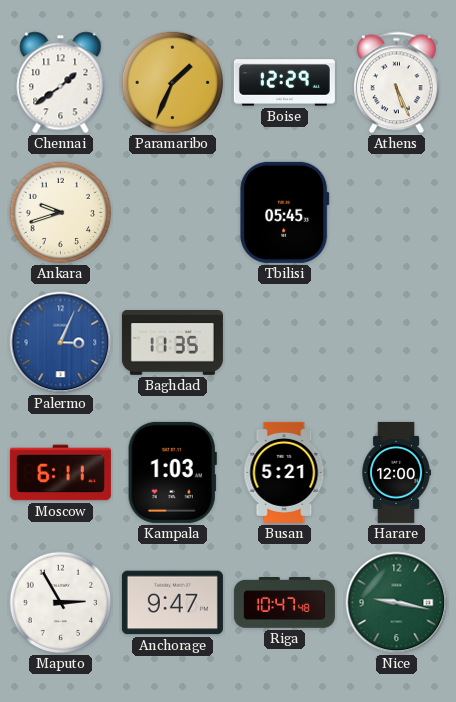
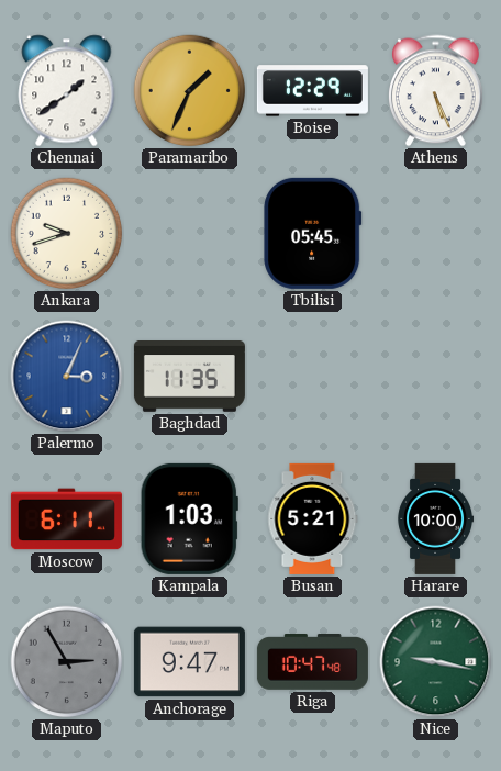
Harare: 12:00 -> 10:00 (435, 518)
Maputo dial: white -> grey (67, 662)
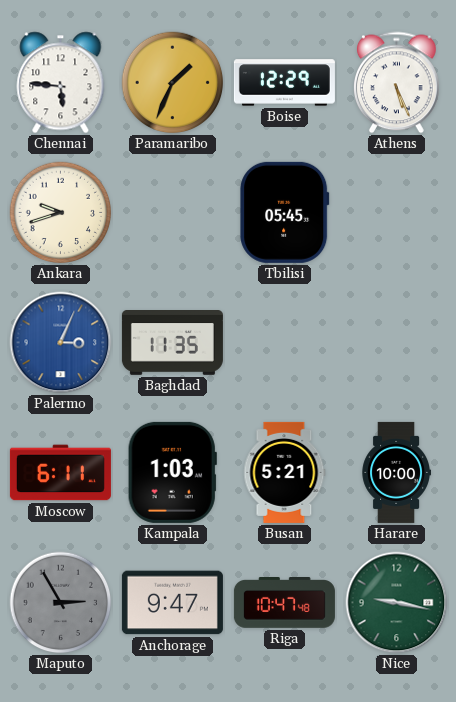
Chennai: 1:39 -> 5:46 (61, 83)
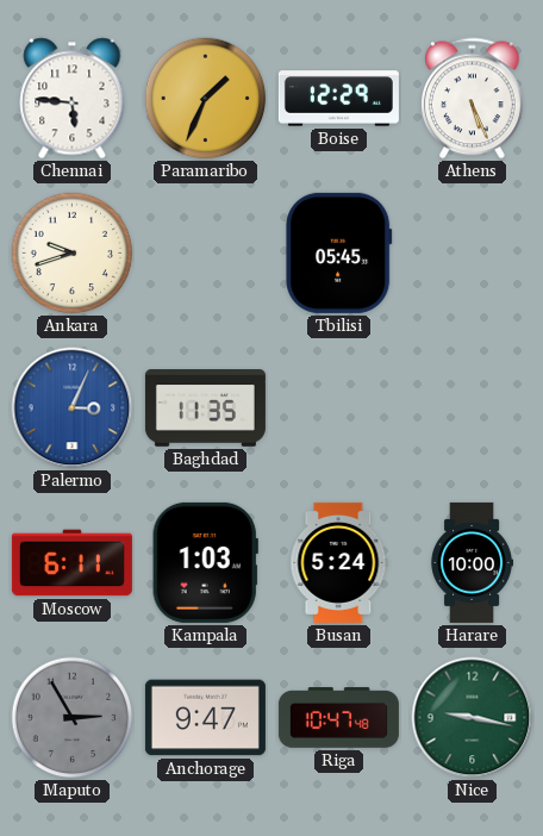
Busan: 5:21 -> 5:24 (339, 562)
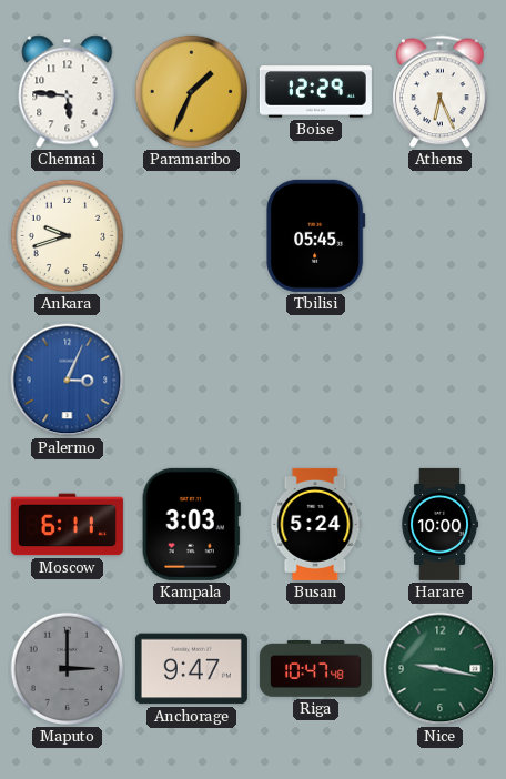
Athens: 5:26 -> 6:26 (441, 92)
Baghdad: 11:35 -> none (205, 408)
Kampala: 1:03 -> 3:03 (191, 524)
Maputo: 2:55 -> 3:00 (68, 669)
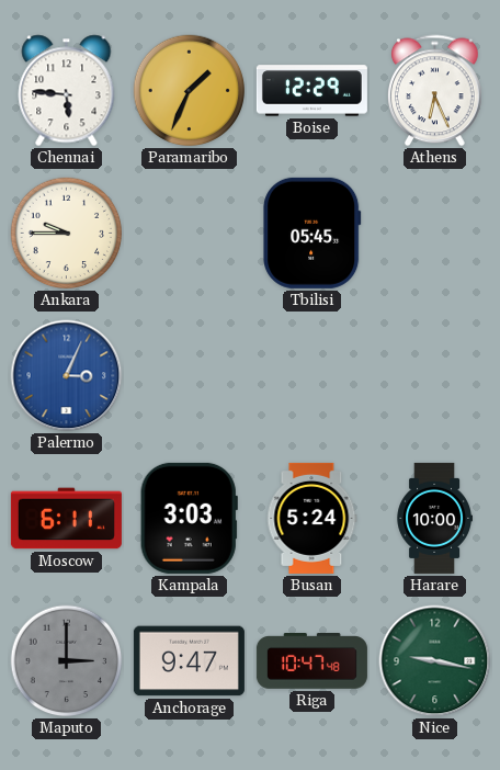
Ankara: 9:42 -> 9:45 (67, 234)
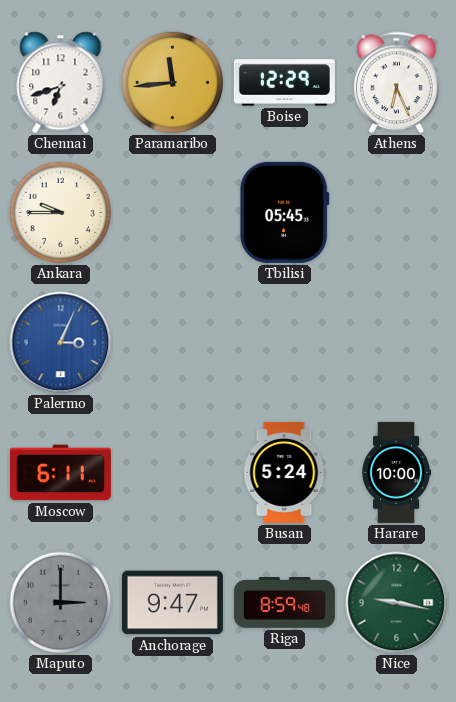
Chennai: 5:46 -> 6:42 (61, 83)
Paramaribo: 1:34 -> 11:44 (173, 83)
Kampala: 3:03 -> none (189, 518)
Riga: 10:47 -> 8:59 (284, 603)
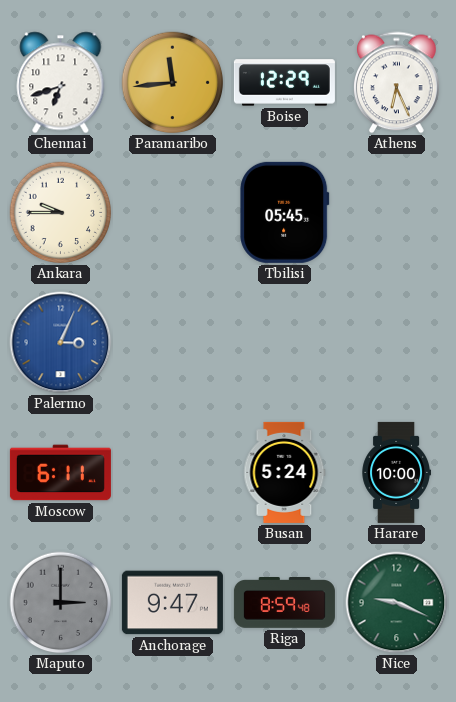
Nice: 9:17 -> 9:19 (397, 603)
